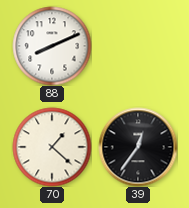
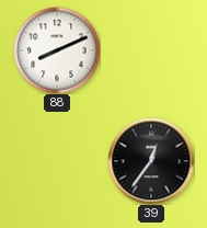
70: 1:22 -> none (52, 147)
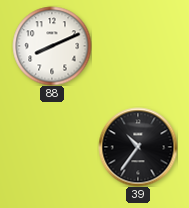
39: 12:36 -> 10:36 (138, 147)
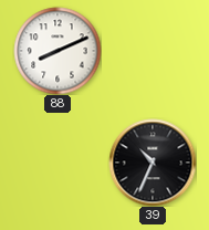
39: 10:36 -> 10:34 (153, 163)
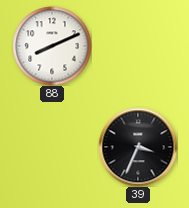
39: 10:34 -> 3:34 (138, 147)
